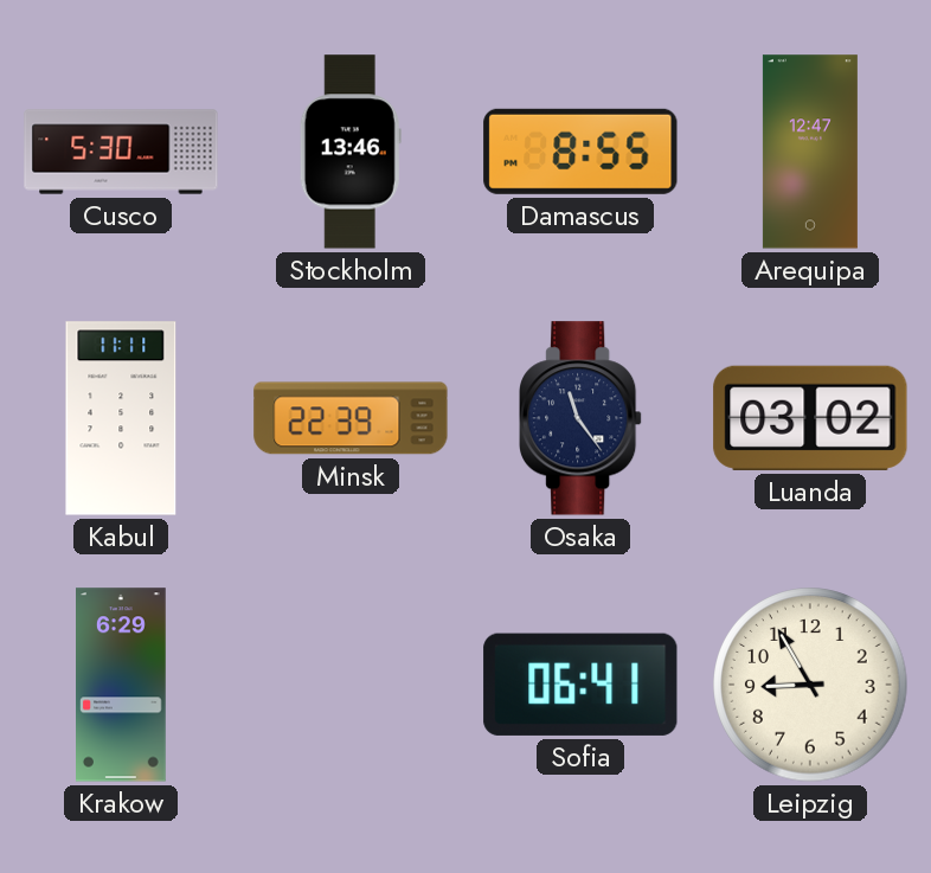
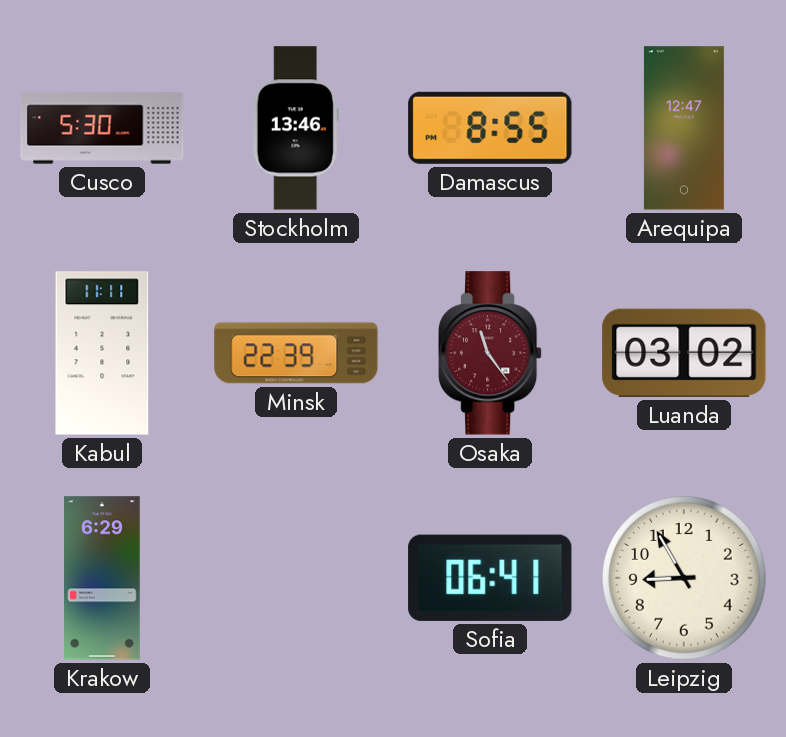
Osaka dial: navy -> burgundy (491, 353)
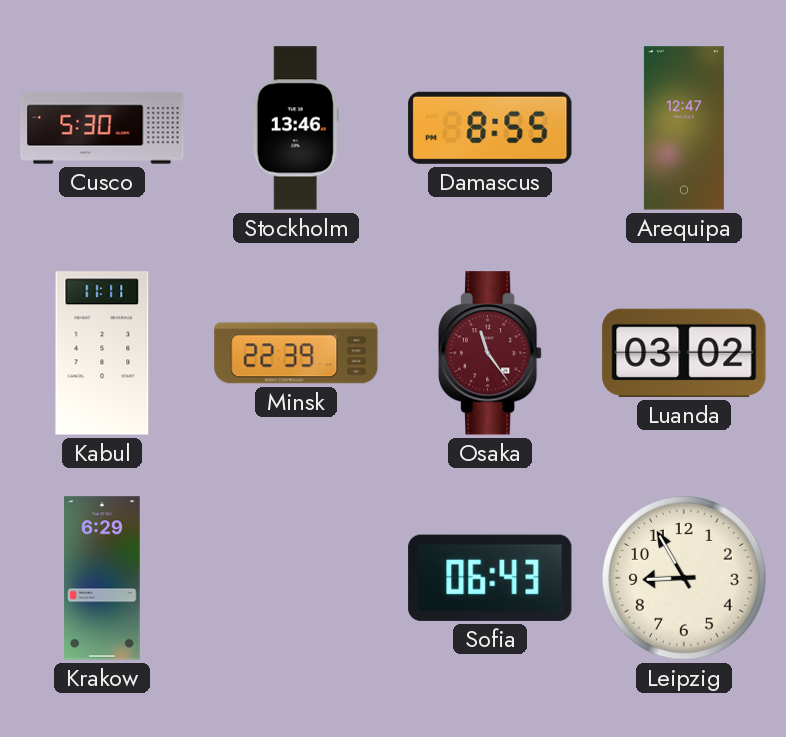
Sofia: 06:41 -> 06:43 (490, 578)
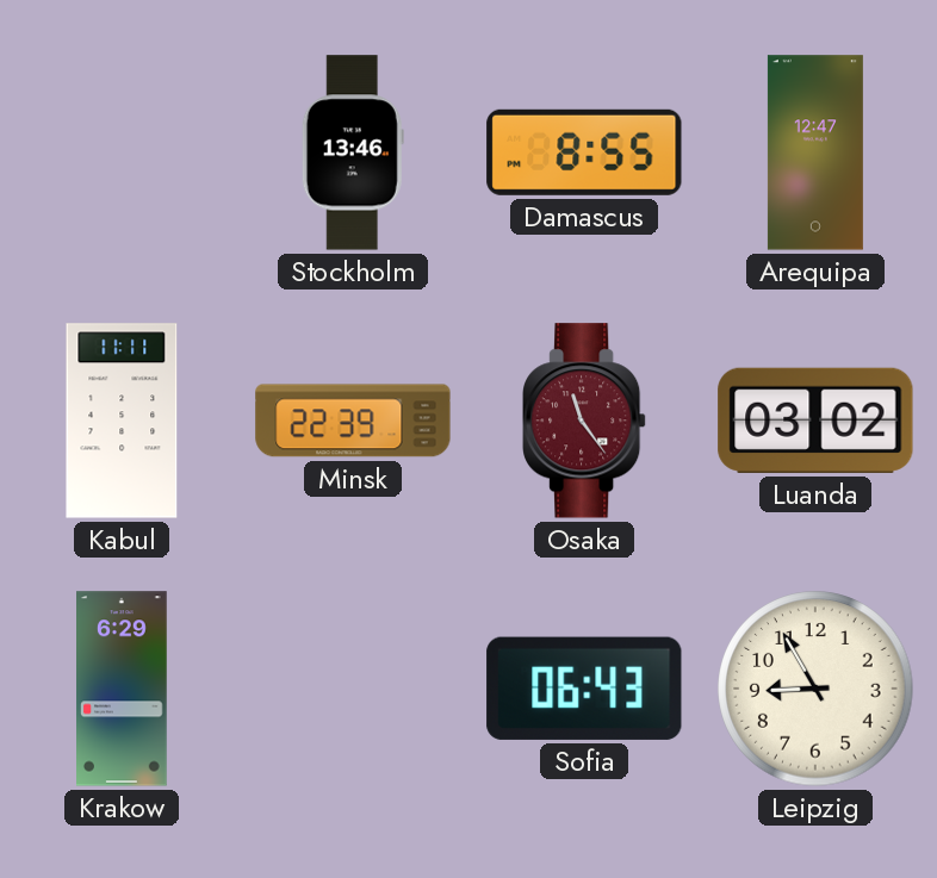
Cusco: 5:30 -> none (102, 128)
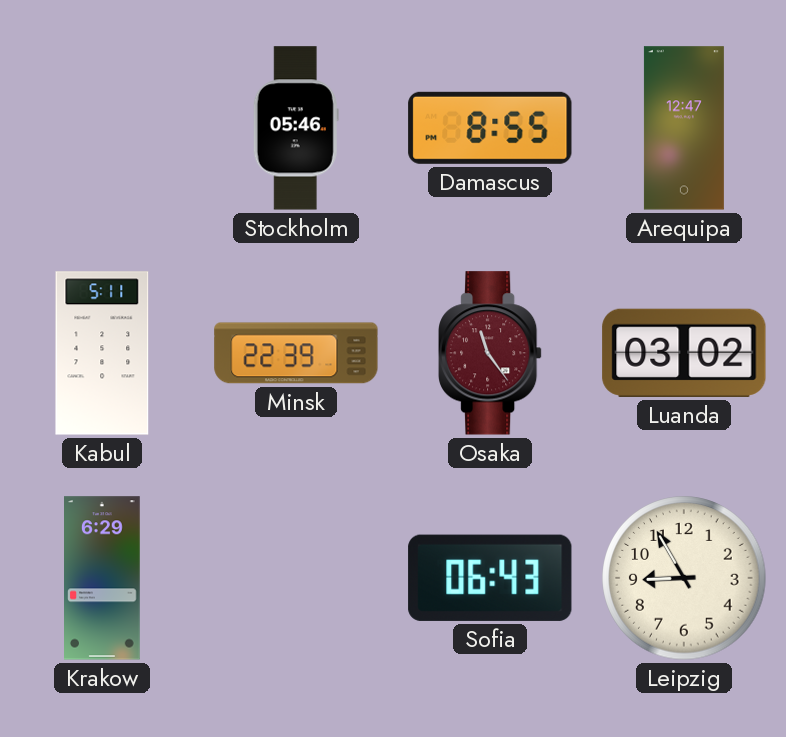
Stockholm: 13:46 -> 05:46 (296, 128)
Kabul: 11:11 -> 5:11 (102, 353)
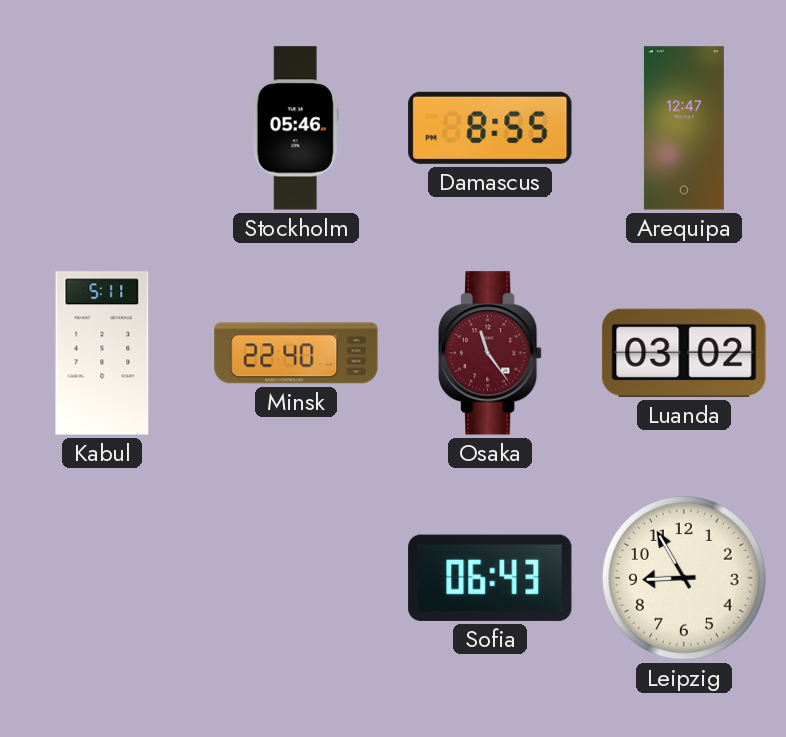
Minsk: 22:39 -> 22:40 (296, 353)
Krakow: 6:29 -> none (103, 578)
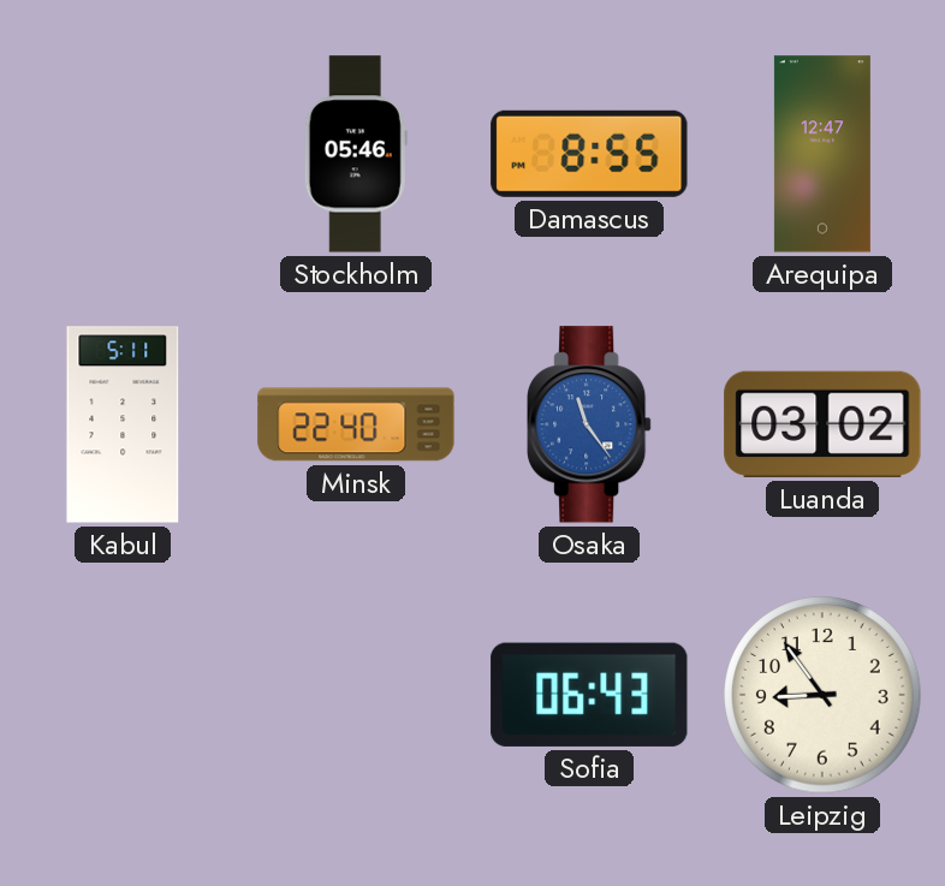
Osaka dial: burgundy -> blue (590, 424)
Leipzig: 8:55 -> 8:54 (822, 695)
